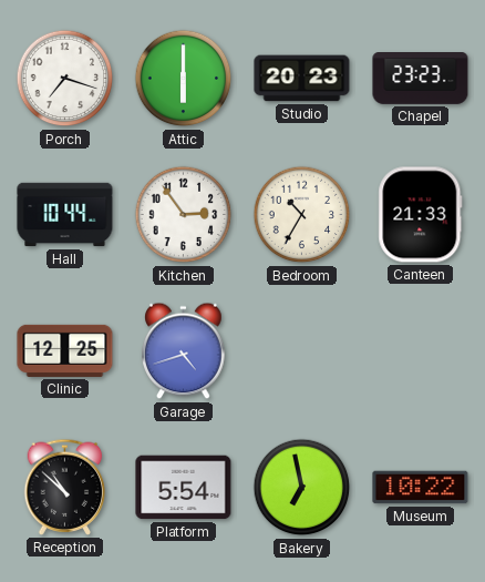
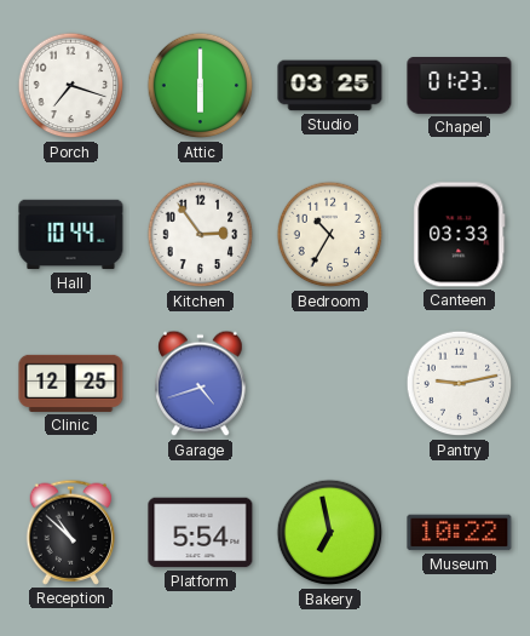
Studio: 20:23 -> 03:25 (330, 86)
Chapel: 23:23 -> 01:23 (460, 86)
Canteen: 21:33 -> 03:33 (460, 235)
Pantry: none -> 9:13 (460, 384)
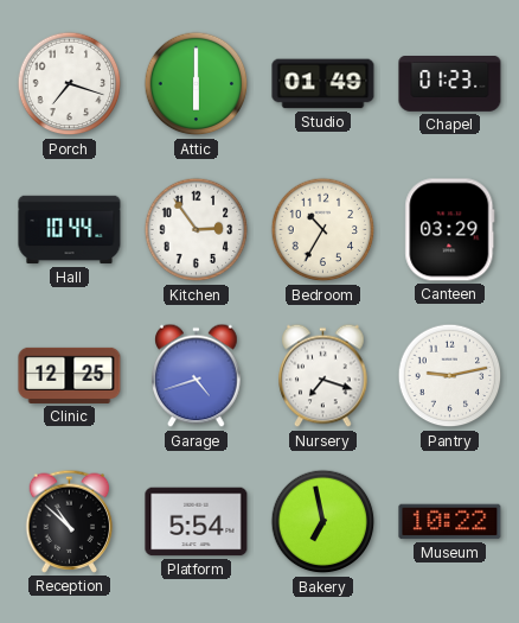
Studio: 03:25 -> 01:49 (323, 84)
Canteen: 03:33 -> 03:29 (450, 230)
Nursery: none -> 7:18 (323, 376)
